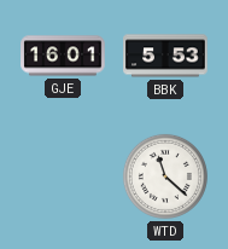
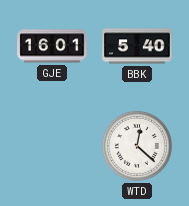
BBK: 5:53 -> 5:40 (137, 46)
WTD: 11:22 -> 12:22 (137, 146)
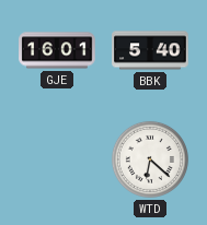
WTD: 12:22 -> 6:22 (150, 159)
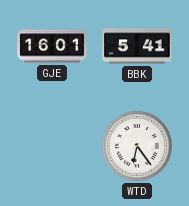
BBK: 5:40 -> 5:41 (137, 46)
WTD: 6:22 -> 6:24 (137, 146)
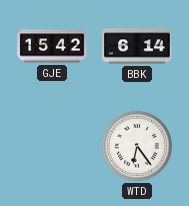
GJE: 16:01 -> 15:42 (52, 46)
BBK: 5:41 -> 6:14 (137, 46)
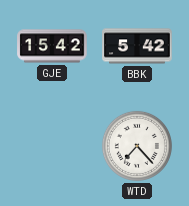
BBK: 6:14 -> 5:42 (137, 46)
WTD: 6:24 -> 7:23 (137, 146)
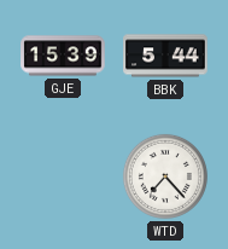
GJE: 15:42 -> 15:39 (63, 56)
BBK: 5:42 -> 5:44 (165, 56)
